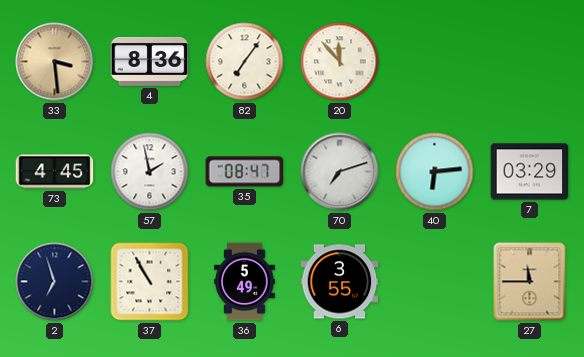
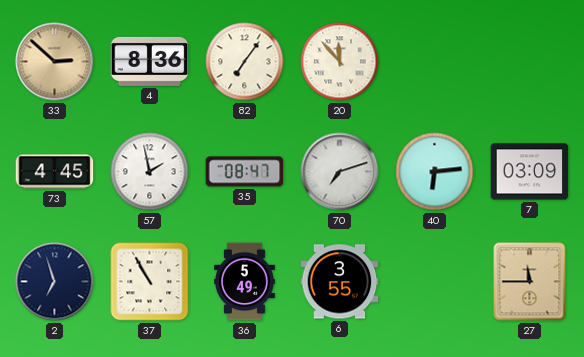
33: 3:29 -> 2:52 (55, 62)
7: 03:29 -> 03:09 (530, 172)
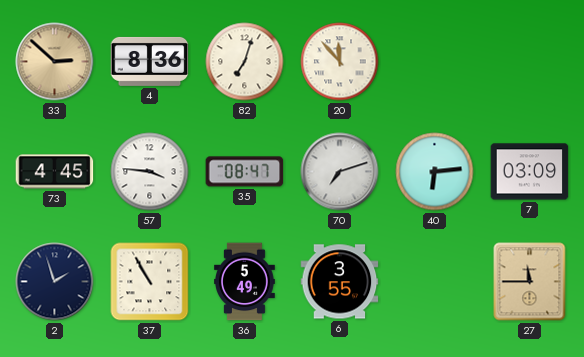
82: 7:06 -> 7:03 (245, 62)
57: 1:58 -> 3:46 (150, 172)
2: 6:57 -> 1:57 (55, 282)
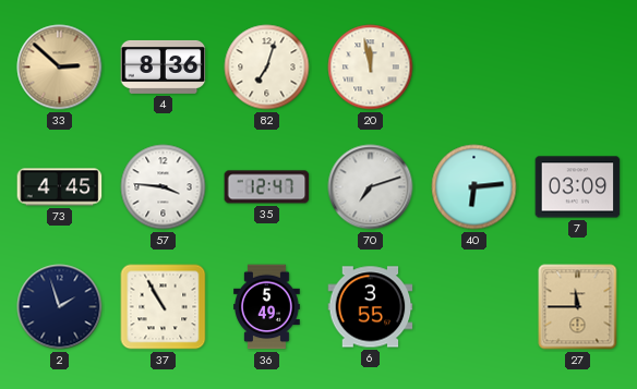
20: 11:53 -> 11:58 (371, 68)
35: 08:47 -> 12:47 (267, 187)
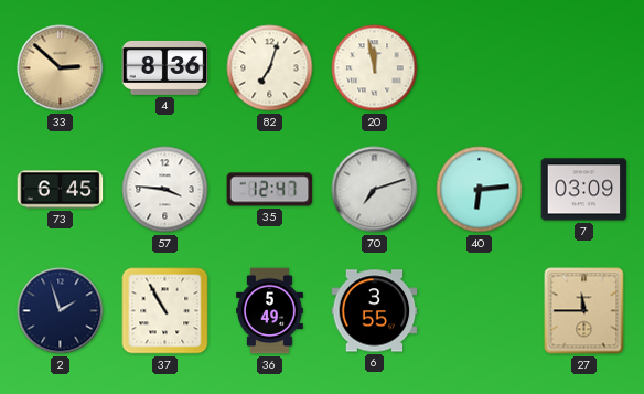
73: 4:45 -> 6:45 (61, 190)
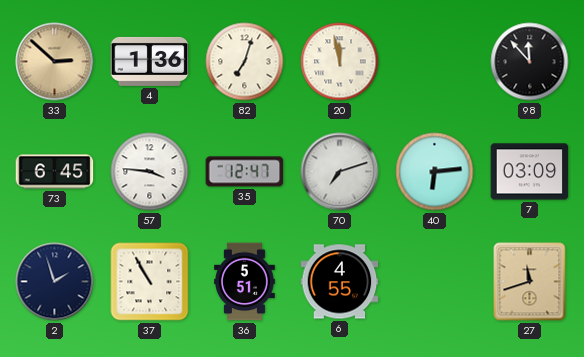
4: 8:36 -> 1:36 (150, 61)
98: none -> 11:53 (530, 62)
36: 5:49 -> 5:51 (245, 282)
6: 3:55 -> 4:55 (340, 282)
27: 11:45 -> 11:42 (530, 282)
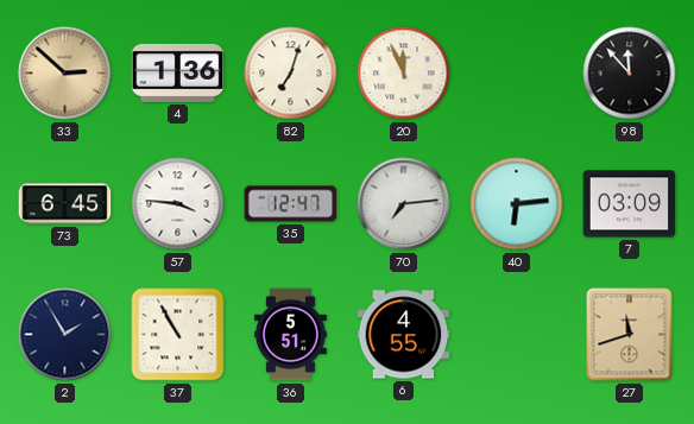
20: 11:58 -> 11:56 (404, 74)
70: 7:12 -> 7:14 (404, 204)
2: 1:57 -> 1:55 (65, 335)
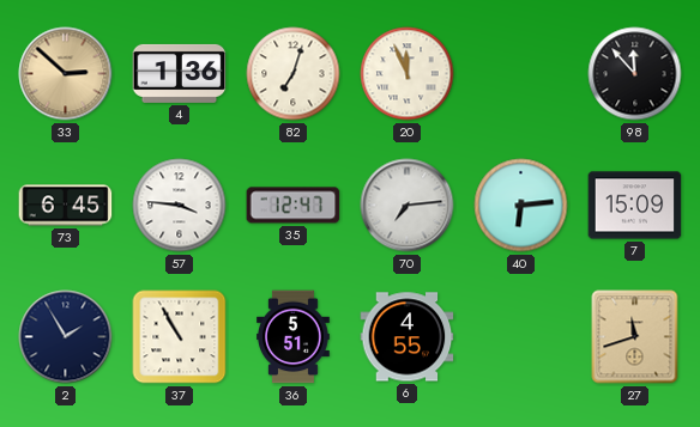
7: 03:09 -> 15:09 (635, 206)
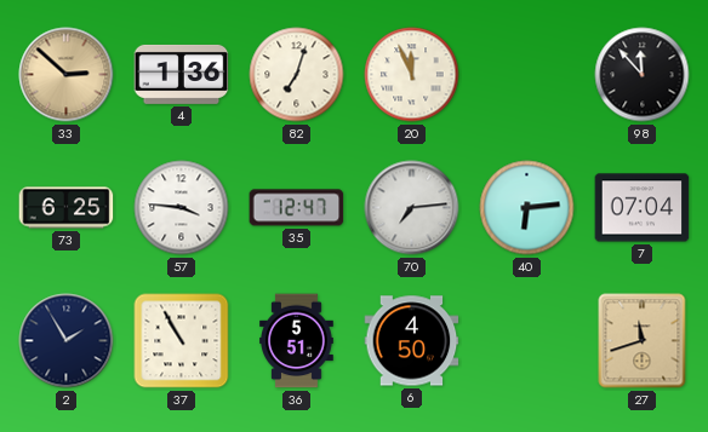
73: 6:45 -> 6:25 (67, 208)
7: 15:09 -> 07:04 (643, 208)
6: 4:55 -> 4:50 (412, 341)
